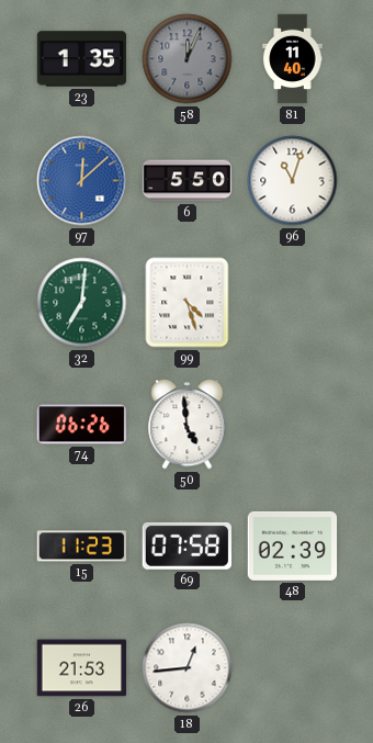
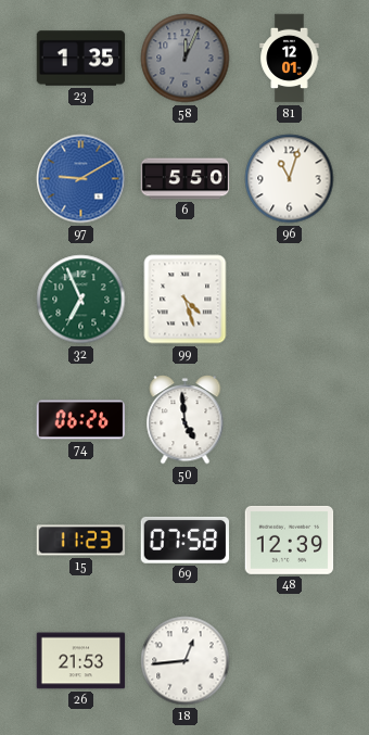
81: 11:40 -> 12:01 (290, 59)
97: 12:08 -> 9:10 (81, 179)
32: 7:01 -> 6:56 (81, 300)
48: 02:39 -> 12:39 (290, 540)
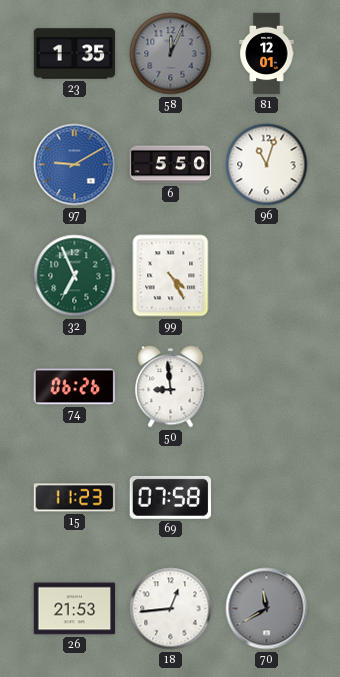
99: 4:27 -> 4:25 (171, 276)
50: 4:59 -> 8:59 (171, 387)
48: 12:39 -> none (290, 540)
70: none -> 11:40 (267, 609)
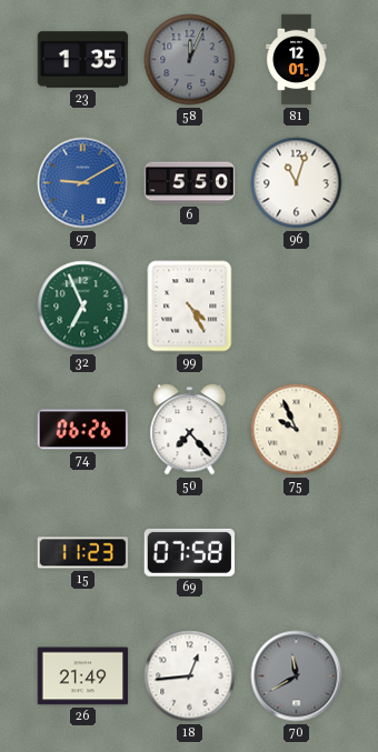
50: 8:59 -> 7:23 (190, 430)
75: none -> 9:56 (297, 430)
26: 21:53 -> 21:49 (83, 676)
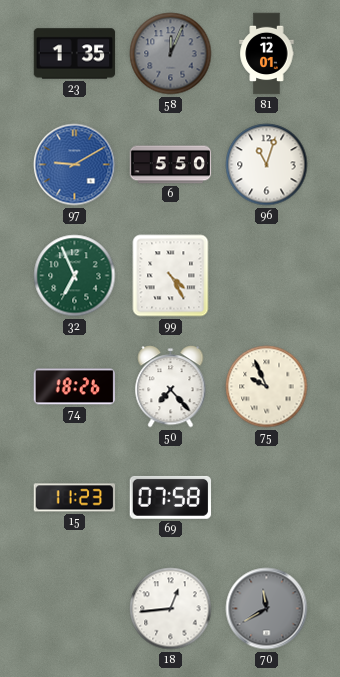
74: 06:26 -> 18:26 (75, 387)
26: 21:49 -> none (83, 676)
